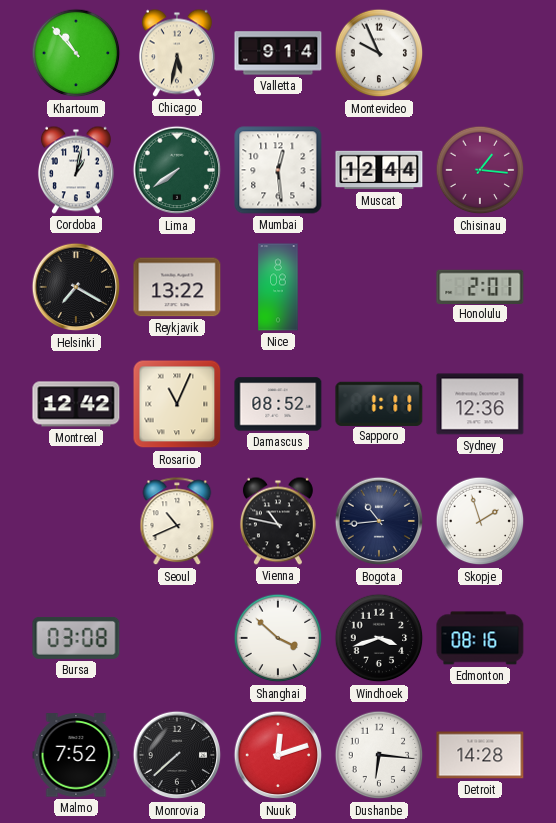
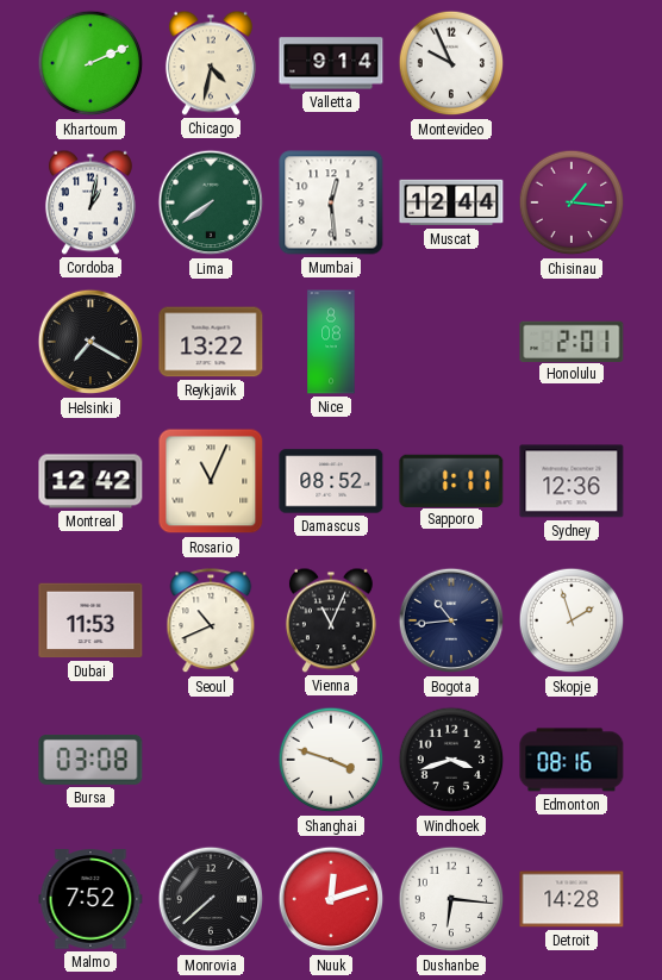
Khartoum: 10:53 -> 2:11 (90, 63)
Chicago: 5:32 -> 4:32 (211, 63)
Dubai: none -> 11:53 (90, 620)
Vienna: 10:47 -> 11:04 (331, 620)
Shanghai: 3:52 -> 3:48 (331, 760)
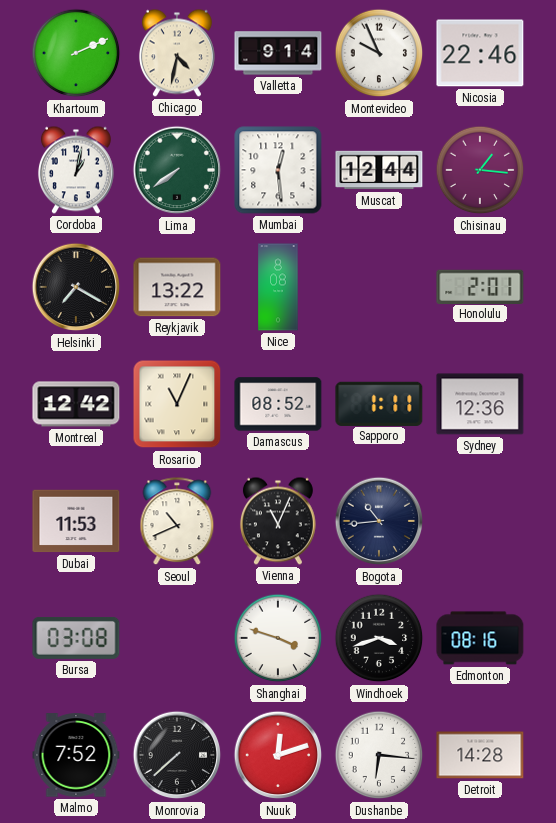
Nicosia: none -> 22:46 (480, 53)
Skopje: 1:57 -> none (572, 620)
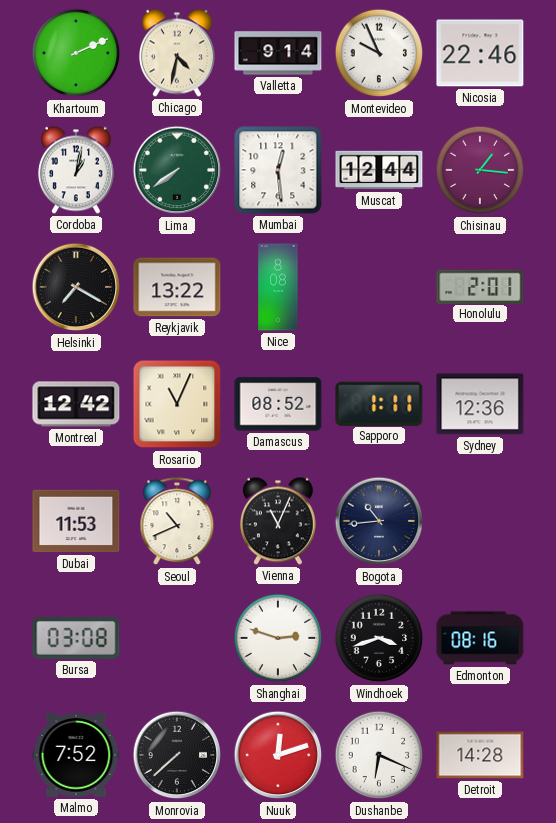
Shanghai: 3:48 -> 2:48 (278, 638)
Dushanbe: 6:16 -> 6:19 (379, 755)
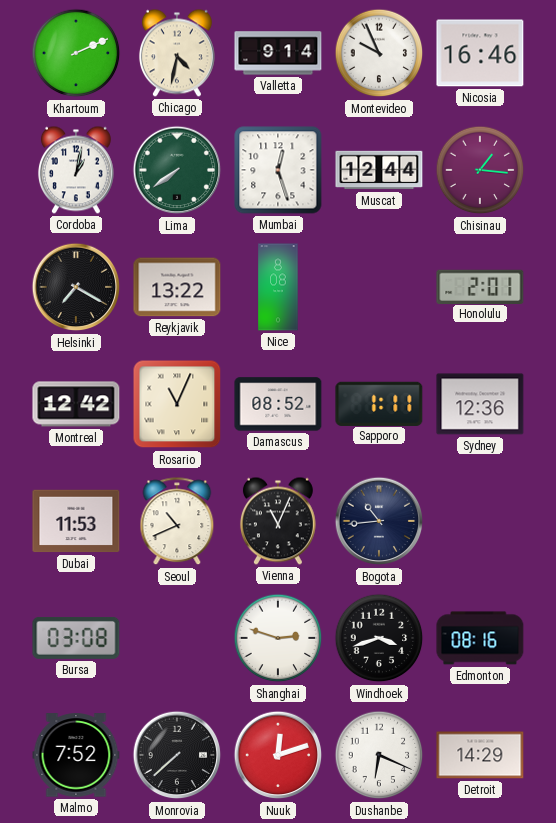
Nicosia: 22:46 -> 16:46 (480, 53)
Mumbai: 12:29 -> 12:27 (278, 170)
Detroit: 14:28 -> 14:29 (480, 755)
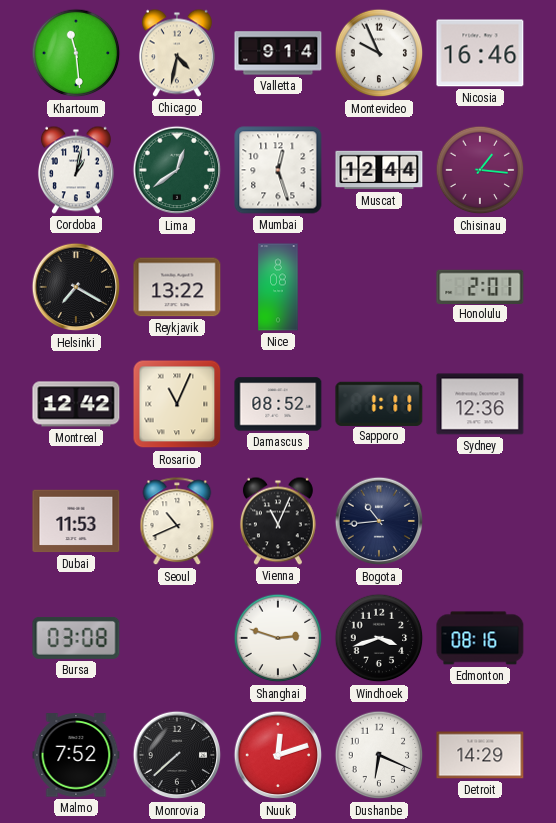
Khartoum: 2:11 -> 11:29 (76, 53)
Lima: 7:39 -> 12:39 (177, 170)
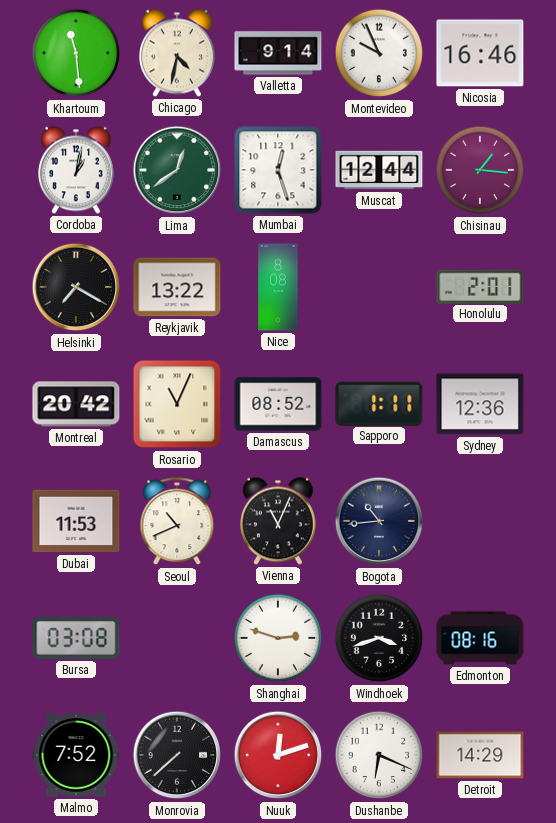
Montreal: 12:42 -> 20:42 (76, 404)
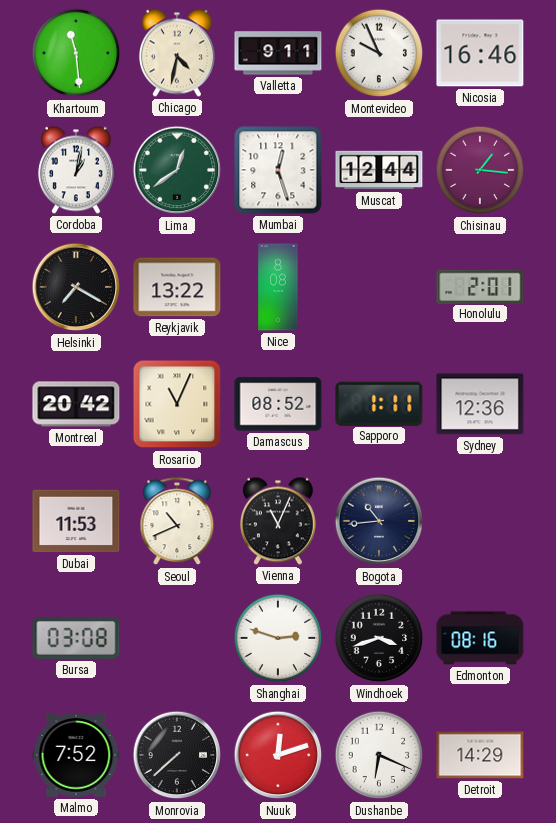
Valletta: 9:14 -> 9:11 (278, 53)
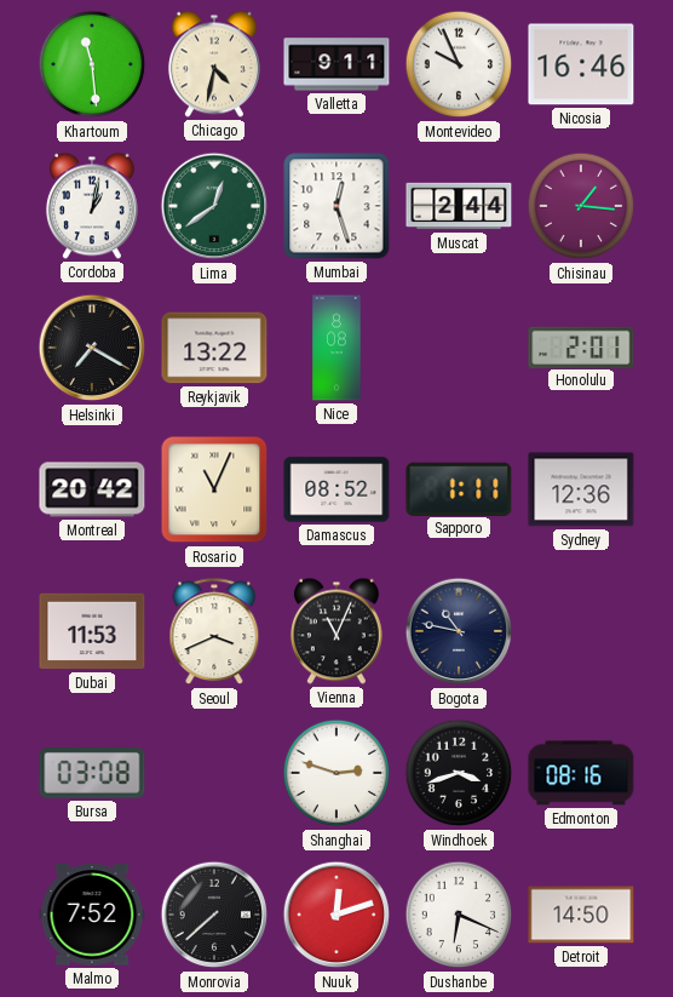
Muscat: 12:44 -> 2:44 (459, 206)
Seoul: 10:41 -> 3:41 (214, 632)
Bogota: 10:44 -> 10:47 (459, 631)
Detroit: 14:29 -> 14:50 (581, 915)
